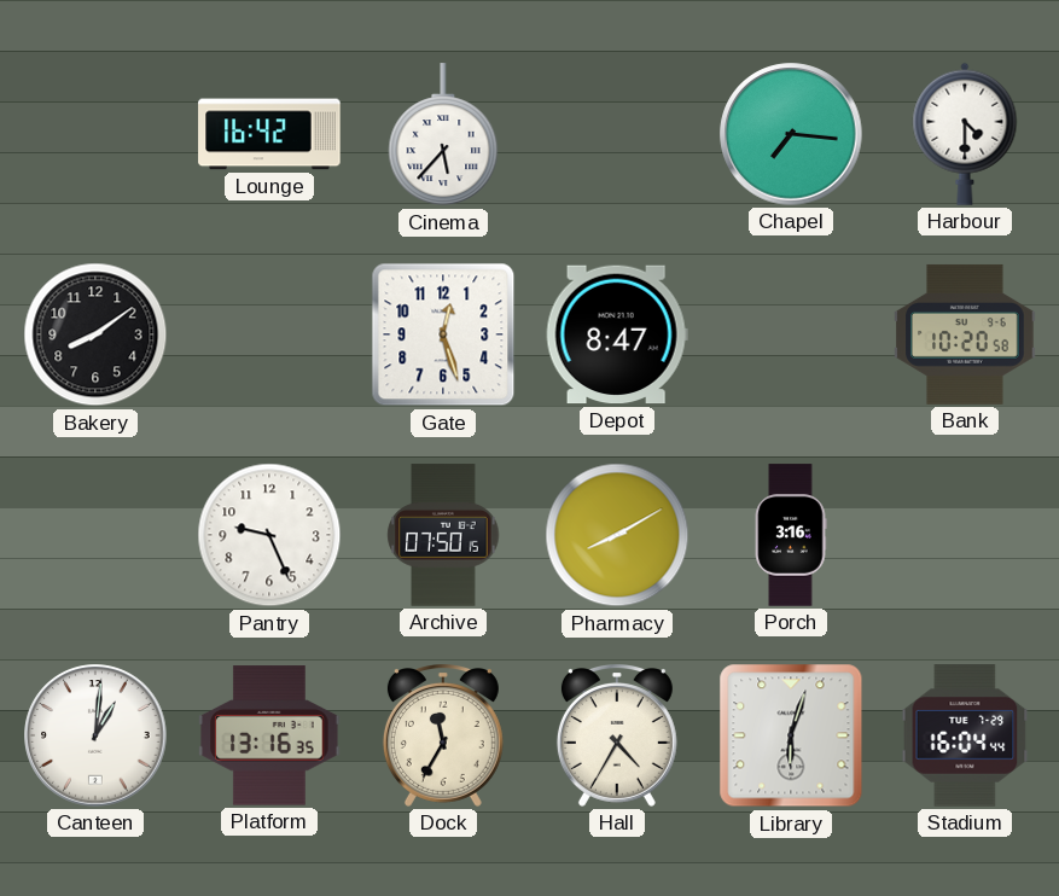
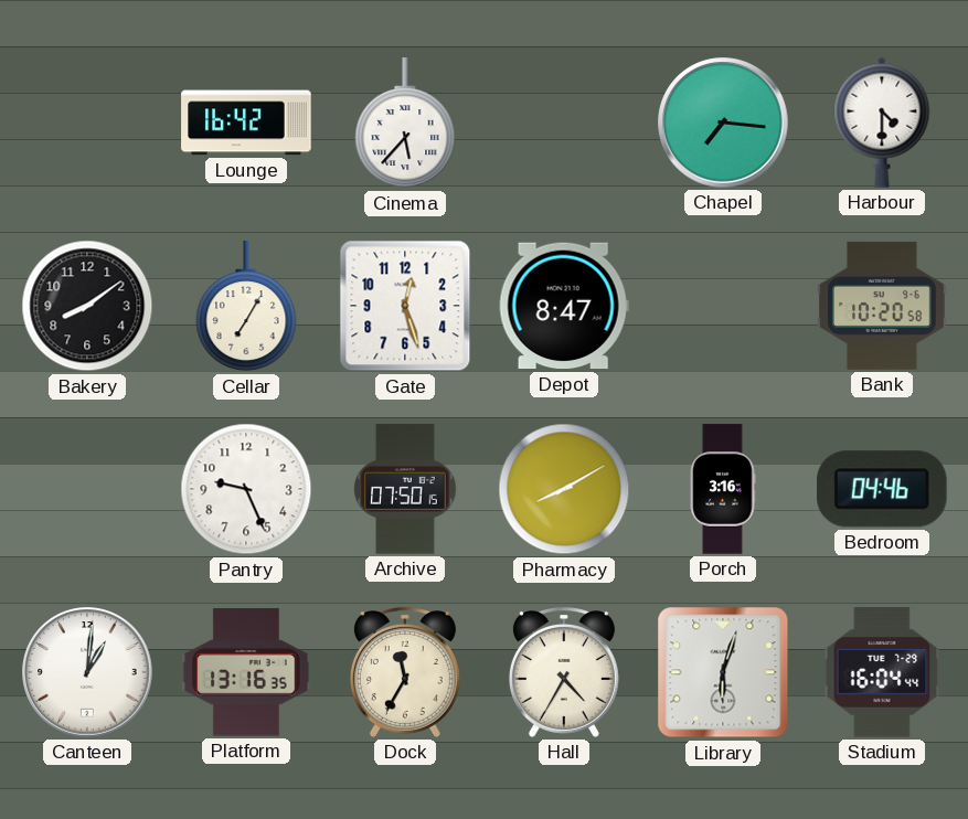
Cellar: none -> 7:05 (246, 307)
Bedroom: none -> 04:46 (882, 489)
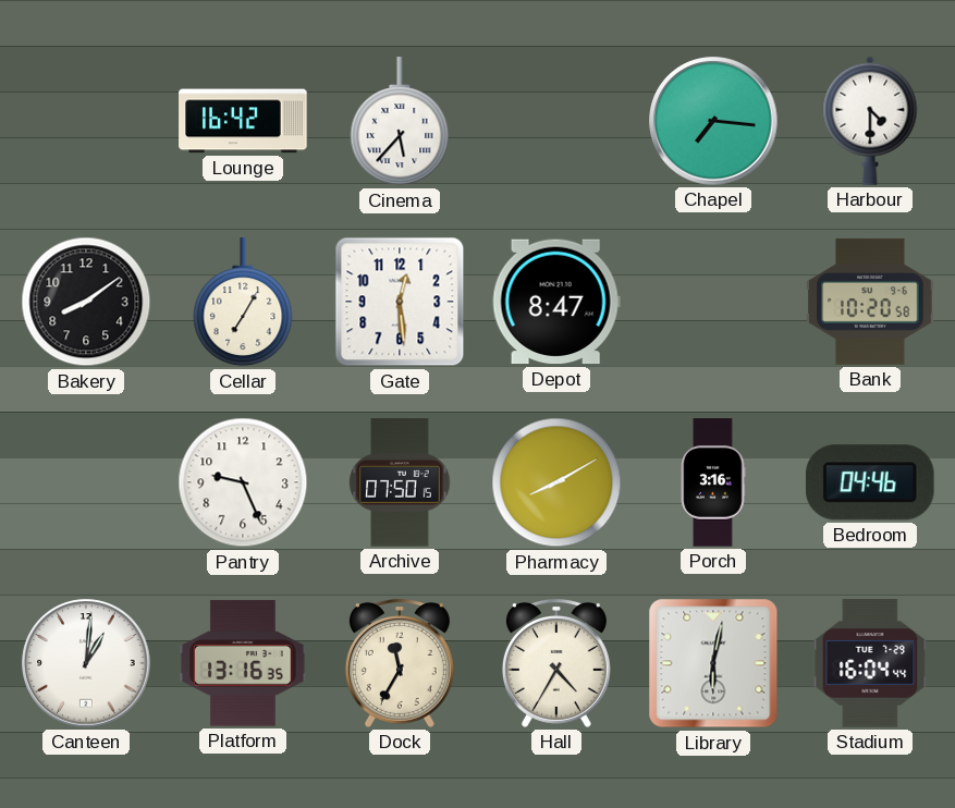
Gate: 12:27 -> 12:29 (400, 302)
Library: 6:03 -> 6:02 (713, 663)
